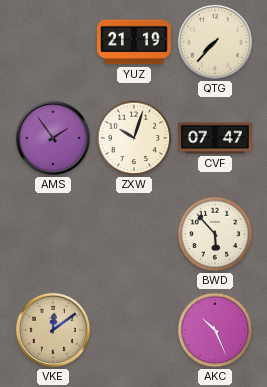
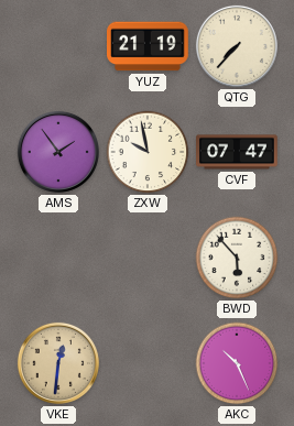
ZXW: 10:03 -> 9:58 (148, 152)
VKE: 12:09 -> 12:31 (58, 363)
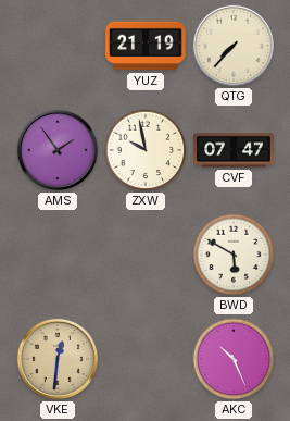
BWD: 5:53 -> 5:50 (234, 255)
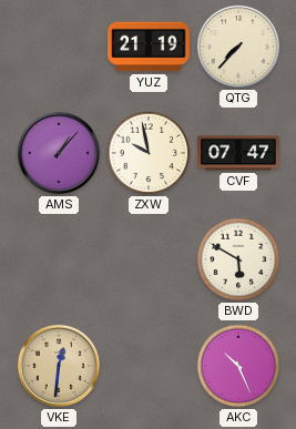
AMS: 1:54 -> 1:07 (59, 153)
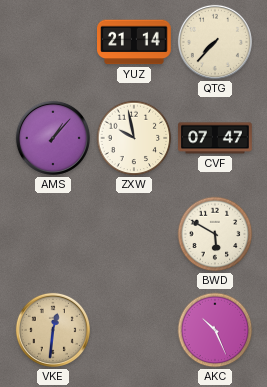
YUZ: 21:19 -> 21:14 (135, 42)
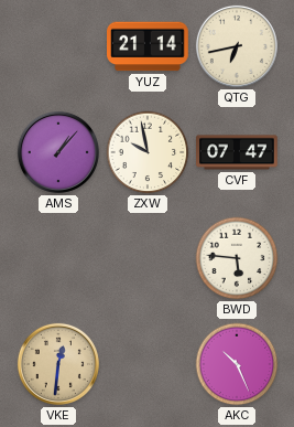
QTG: 7:37 -> 6:43 (237, 46)
BWD: 5:50 -> 5:46 (237, 258)
